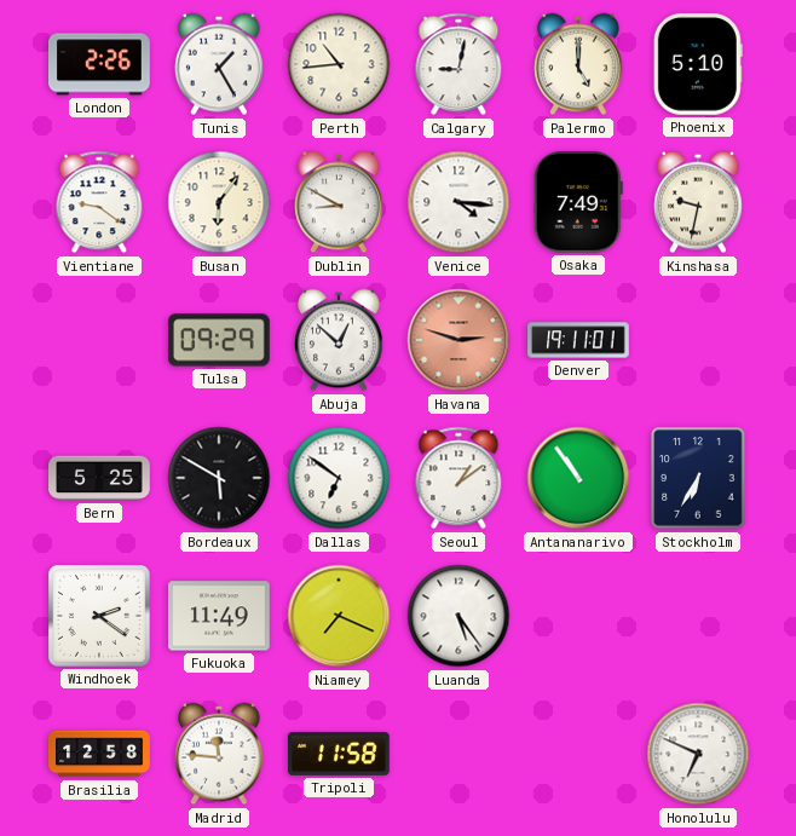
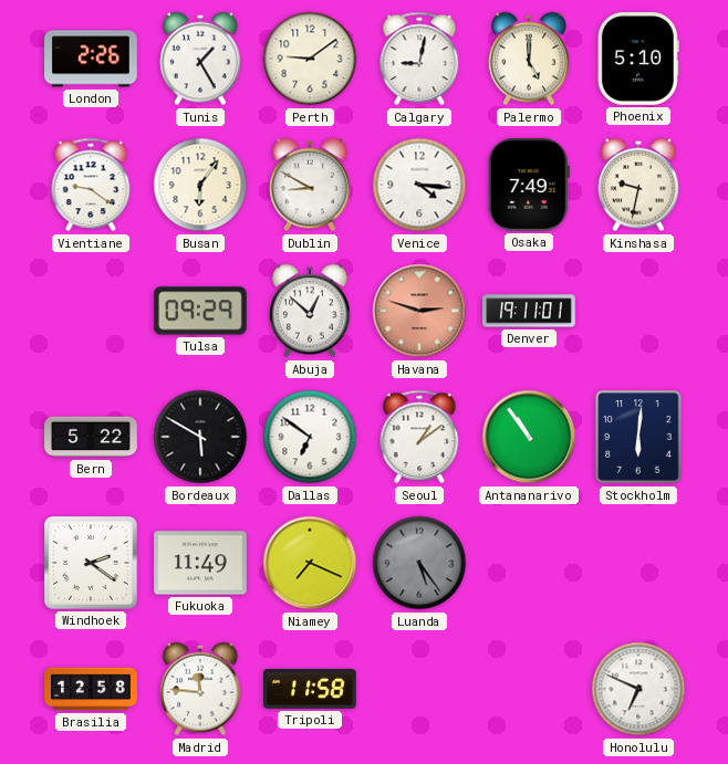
Perth: 10:44 -> 9:09 (310, 59)
Bern: 5:25 -> 5:22 (91, 437)
Stockholm: 6:35 -> 6:01 (638, 437)
Luanda dial: white -> grey (419, 563)
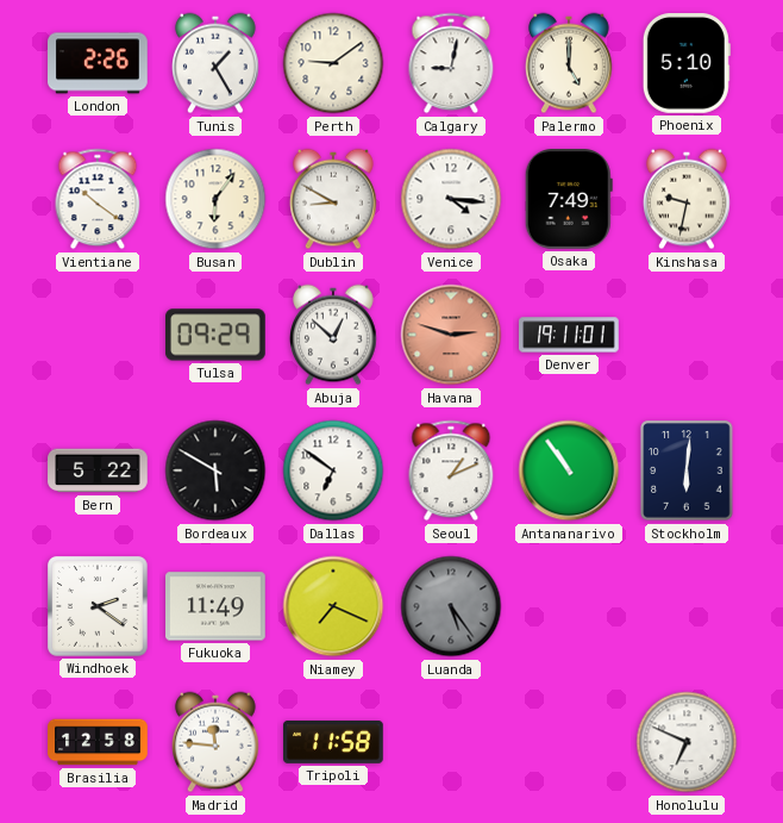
Vientiane: 9:21 -> 10:21 (98, 199)
Seoul: 1:09 -> 1:11 (451, 470)
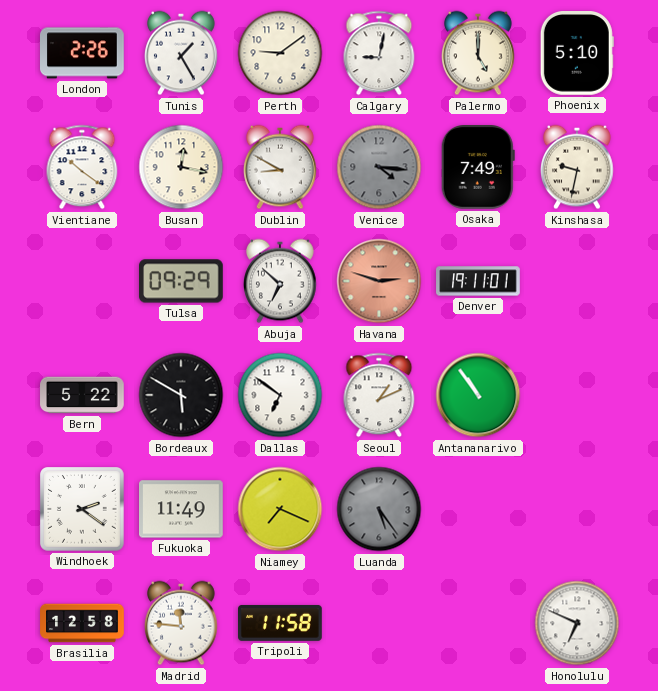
Busan: 6:06 -> 12:17 (181, 167)
Venice dial: white -> grey (379, 167)
Abuja: 12:52 -> 6:52 (281, 281)
Stockholm: 6:01 -> none (687, 470)
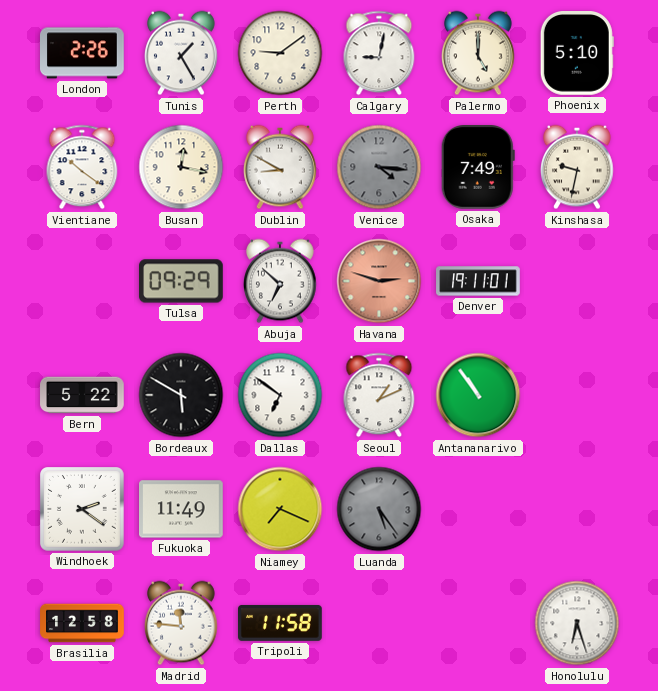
Honolulu: 6:49 -> 6:27 (577, 623)
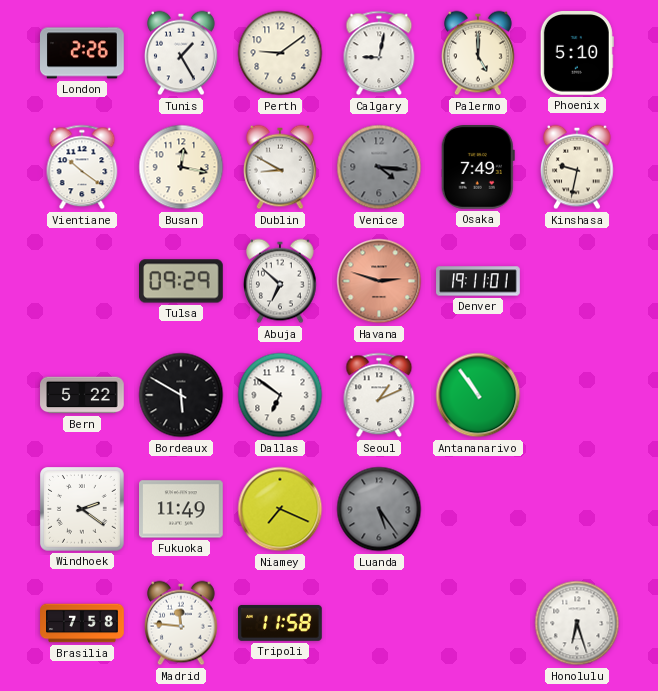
Brasilia: 12:58 -> 7:58 (82, 623)
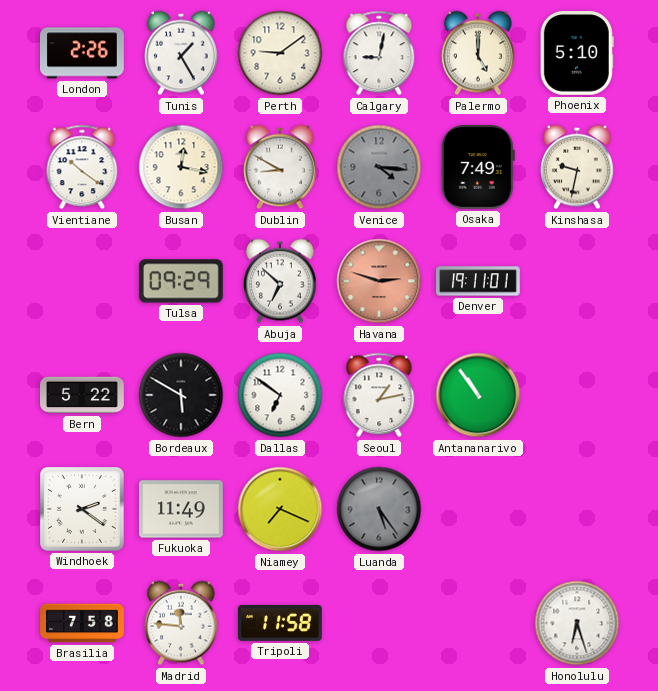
Seoul: 1:11 -> 1:13 (379, 395)
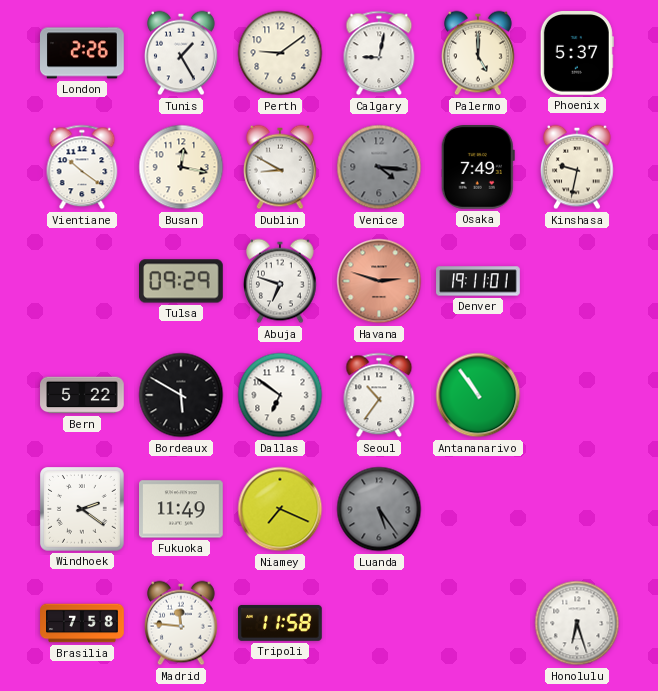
Phoenix: 5:10 -> 5:37 (577, 54)
Abuja: 6:52 -> 6:48 (281, 281)
Seoul: 1:13 -> 10:36 (379, 395)
